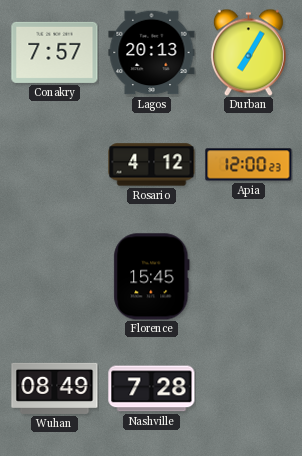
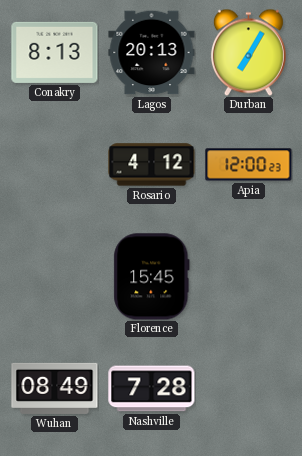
Conakry: 7:57 -> 8:13 (55, 52)
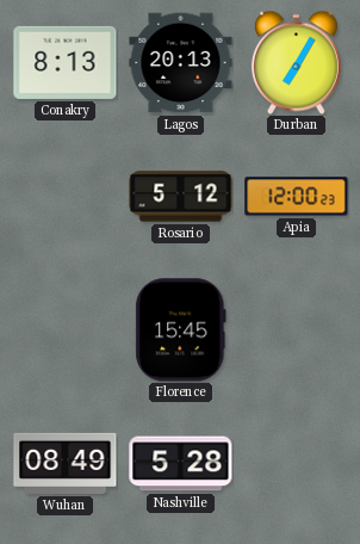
Rosario: 4:12 -> 5:12 (181, 197)
Nashville: 7:28 -> 5:28 (181, 464)
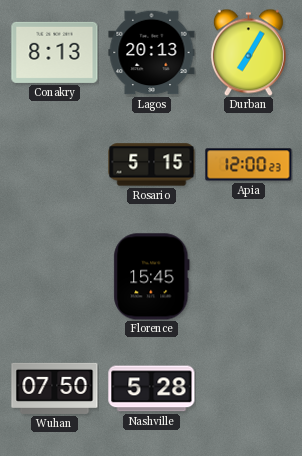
Rosario: 5:12 -> 5:15 (152, 165)
Wuhan: 08:49 -> 07:50 (55, 388)
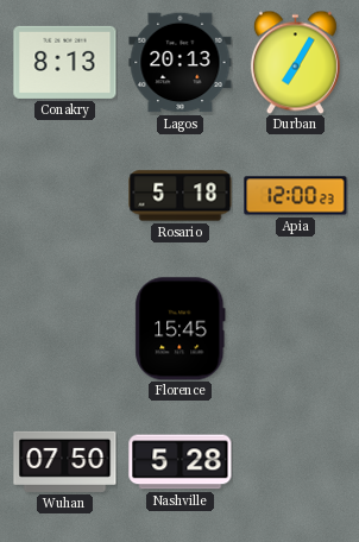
Rosario: 5:15 -> 5:18 (181, 196)
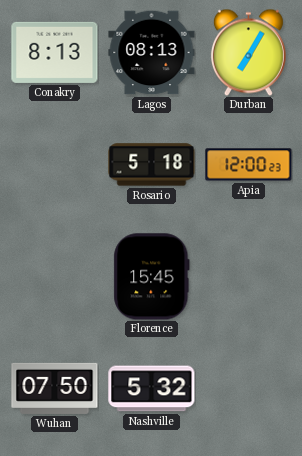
Lagos: 20:13 -> 08:13 (152, 53)
Nashville: 5:28 -> 5:32 (152, 389)
